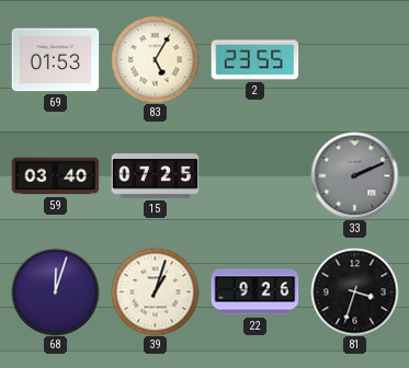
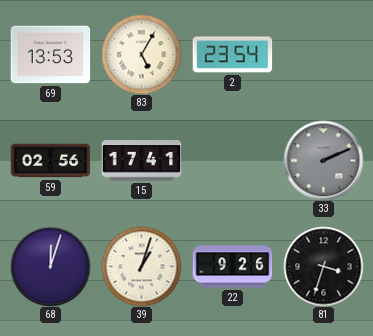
69: 01:53 -> 13:53 (50, 55)
2: 23:55 -> 23:54 (232, 55)
59: 03:40 -> 02:56 (50, 161)
15: 07:25 -> 17:41 (141, 161)
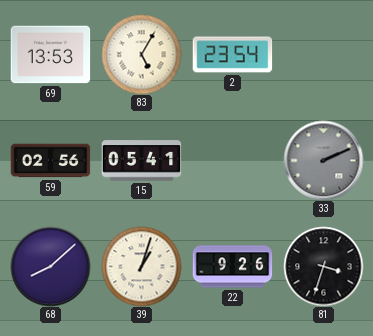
15: 17:41 -> 05:41 (141, 161)
68: 12:03 -> 8:08 (50, 266)
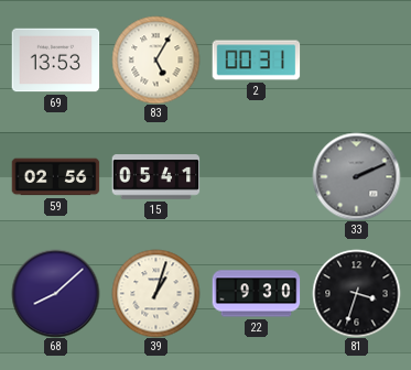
2: 23:54 -> 00:31 (256, 61)
22: 9:26 -> 9:30 (256, 294)
